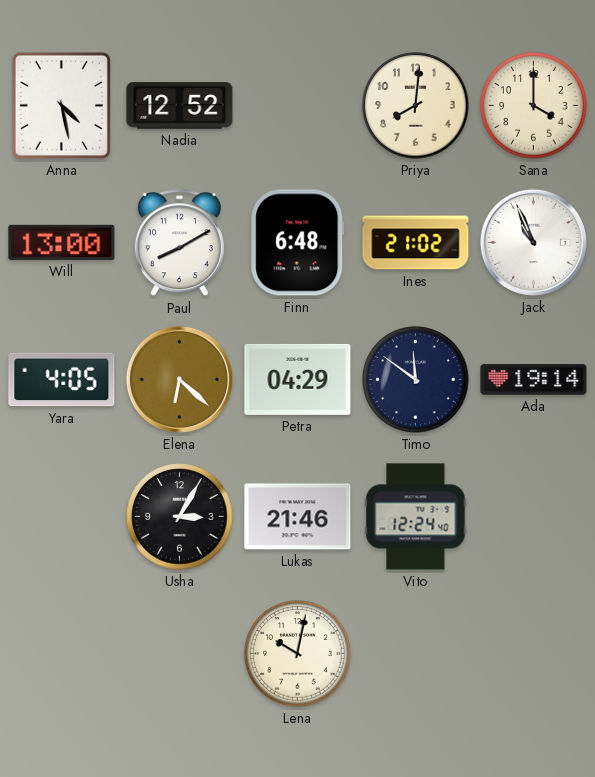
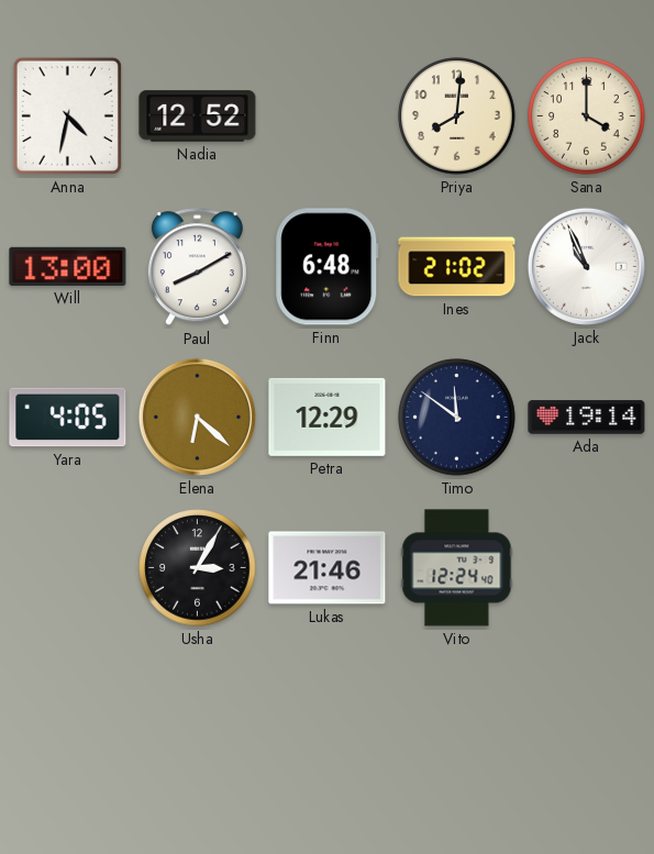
Anna: 4:28 -> 4:32 (67, 115)
Petra: 04:29 -> 12:29 (328, 417)
Lena: 10:02 -> none (298, 654)
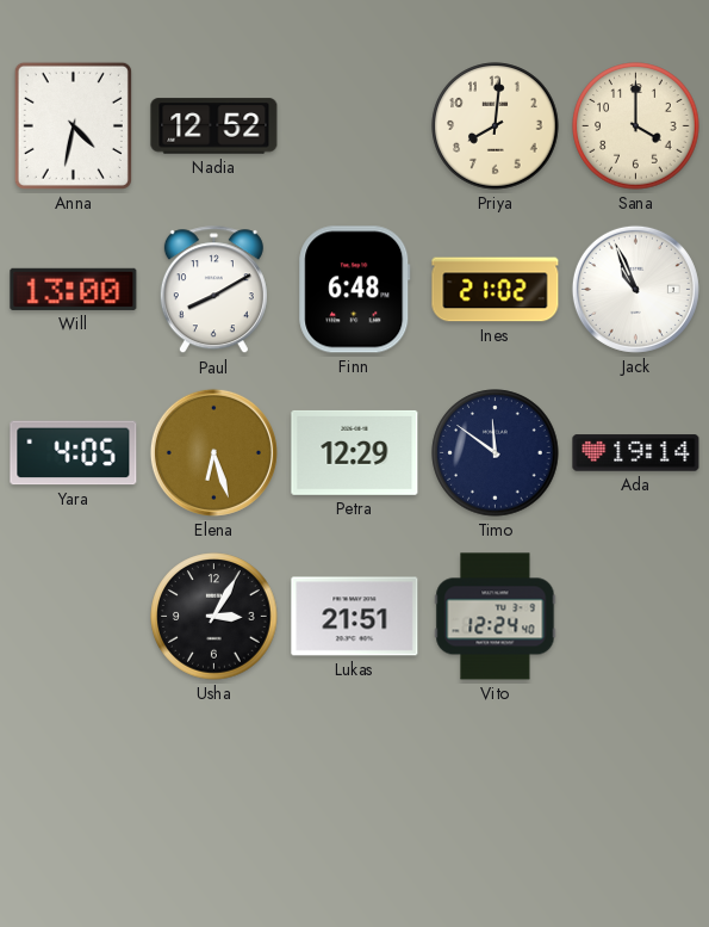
Elena: 6:22 -> 6:27 (213, 452)
Lukas: 21:46 -> 21:51 (355, 617)
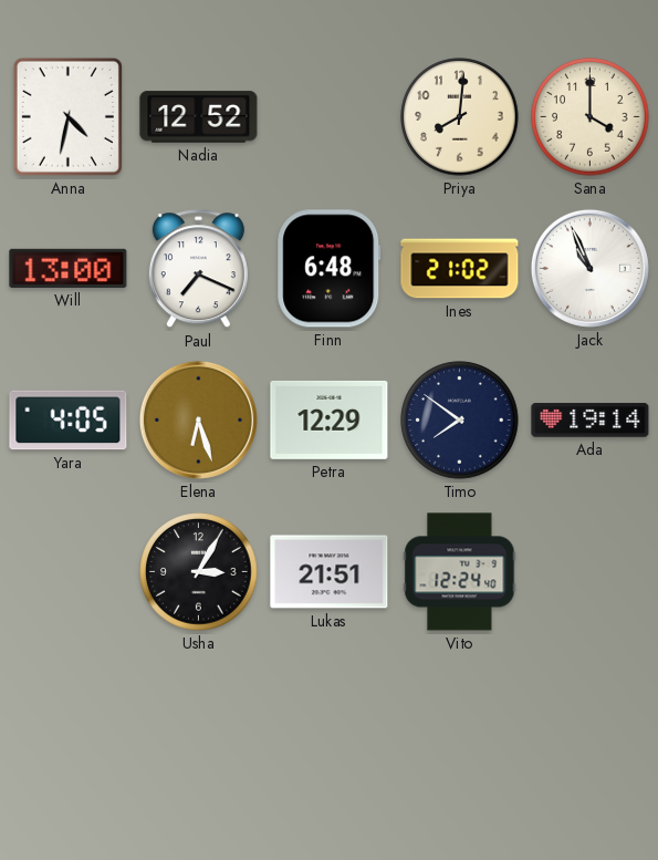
Paul: 8:10 -> 7:19 (198, 269)
Timo: 11:51 -> 7:51 (460, 421)
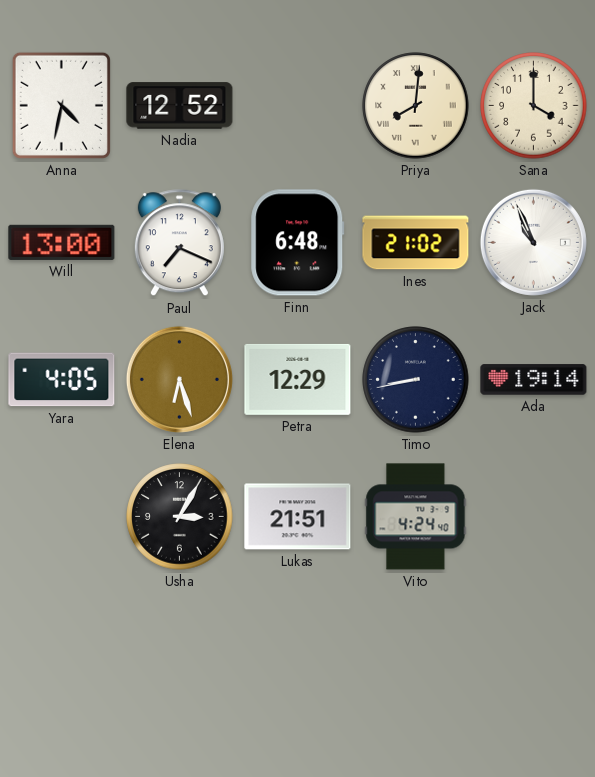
Priya numerals: Arabic -> Roman (416, 106)
Timo: 7:51 -> 8:43 (416, 380)
Vito: 12:24 -> 4:24 (416, 517)
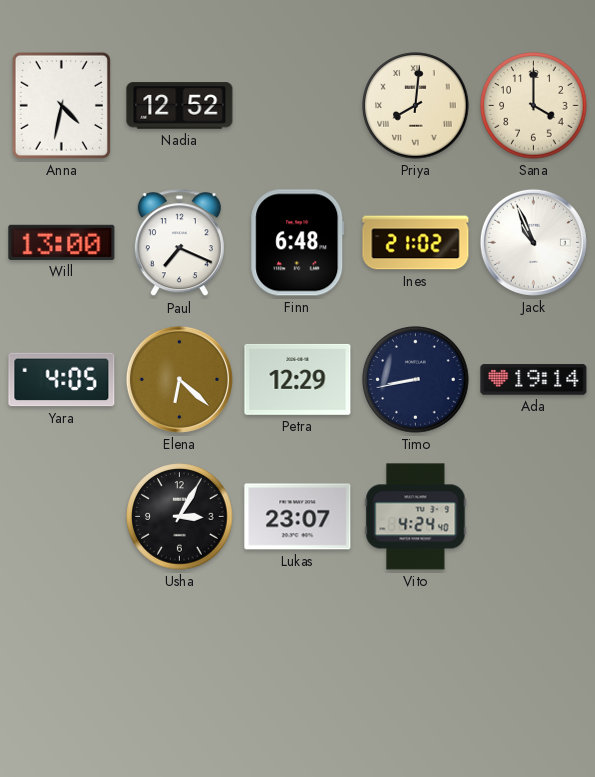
Elena: 6:27 -> 6:22 (179, 379)
Lukas: 21:51 -> 23:07 (298, 517)
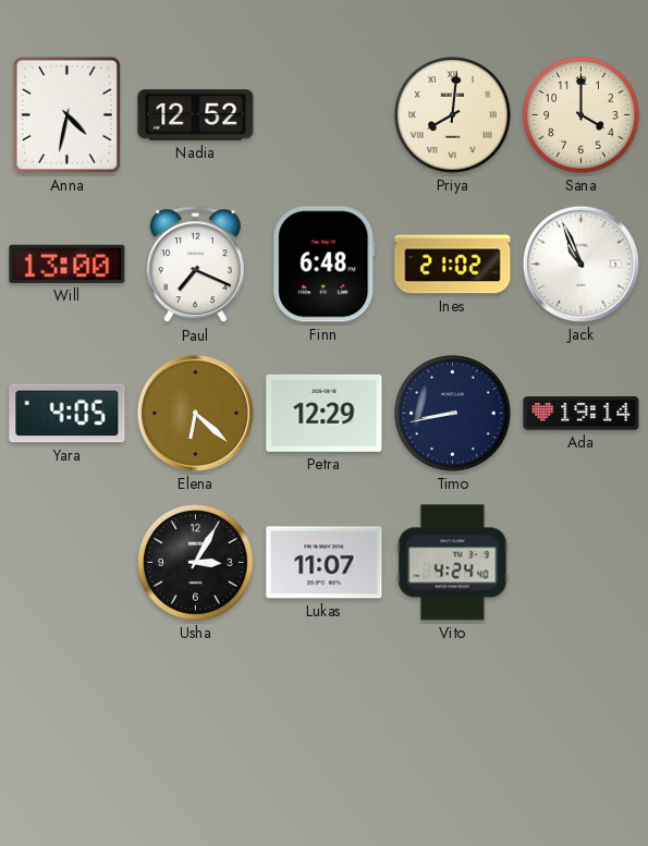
Lukas: 23:07 -> 11:07 (325, 563)
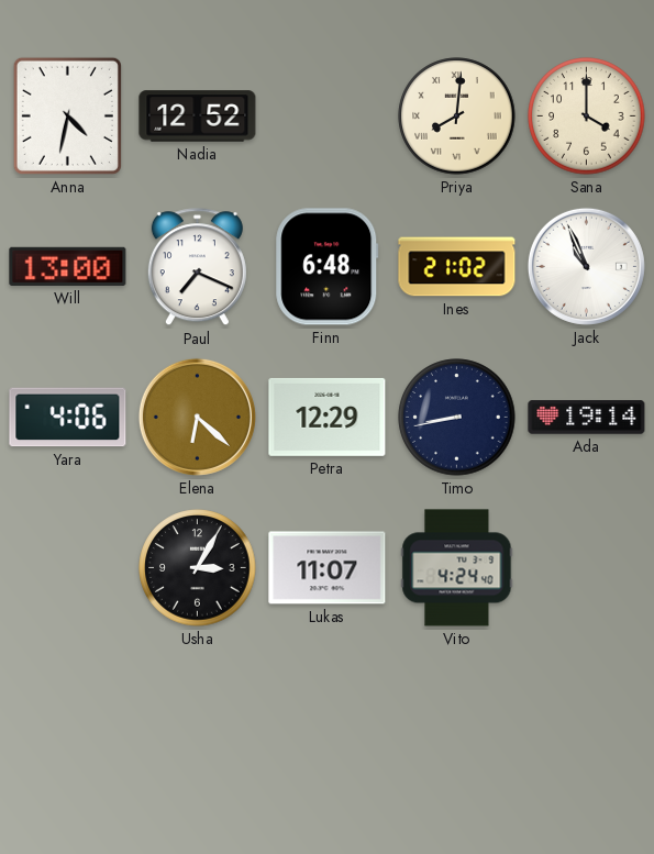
Yara: 4:05 -> 4:06 (68, 418)
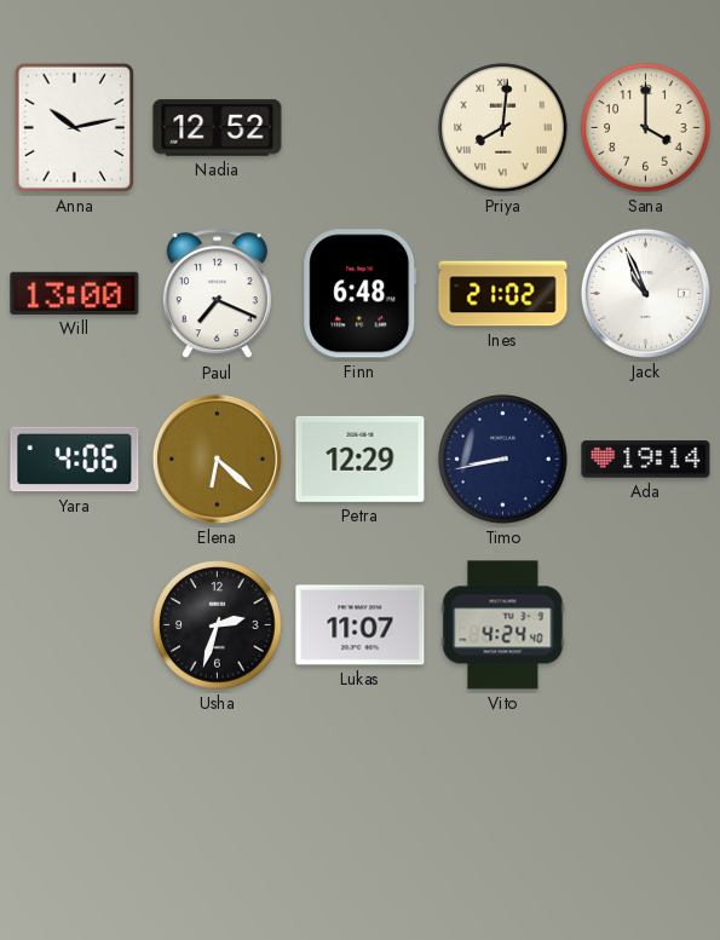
Anna: 4:32 -> 10:13 (74, 127)
Usha: 3:05 -> 2:33 (218, 625)
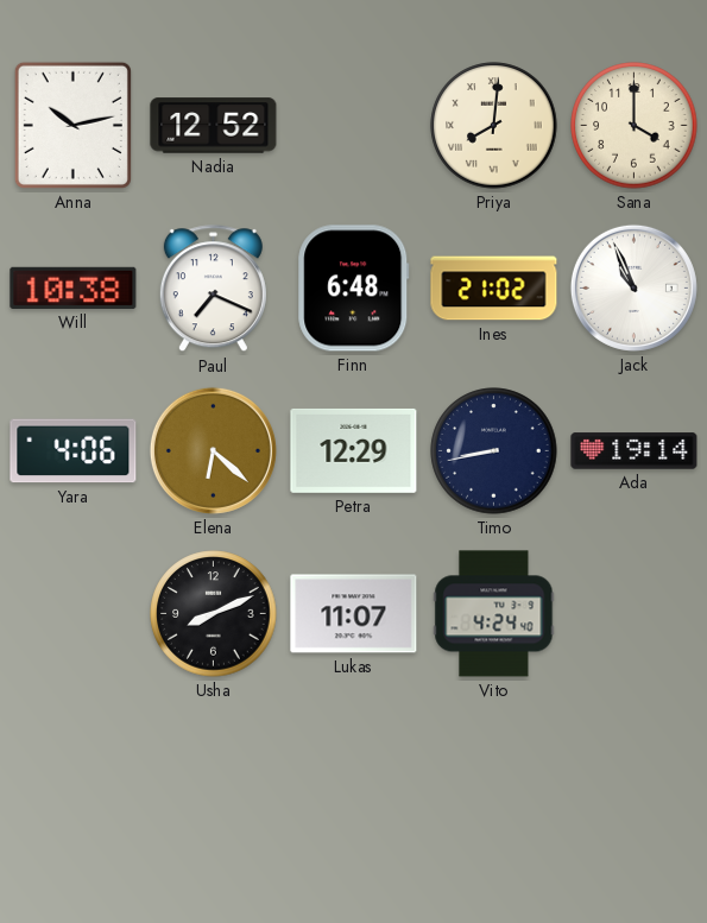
Will: 13:00 -> 10:38 (74, 287)
Usha: 2:33 -> 8:11 (214, 614)
